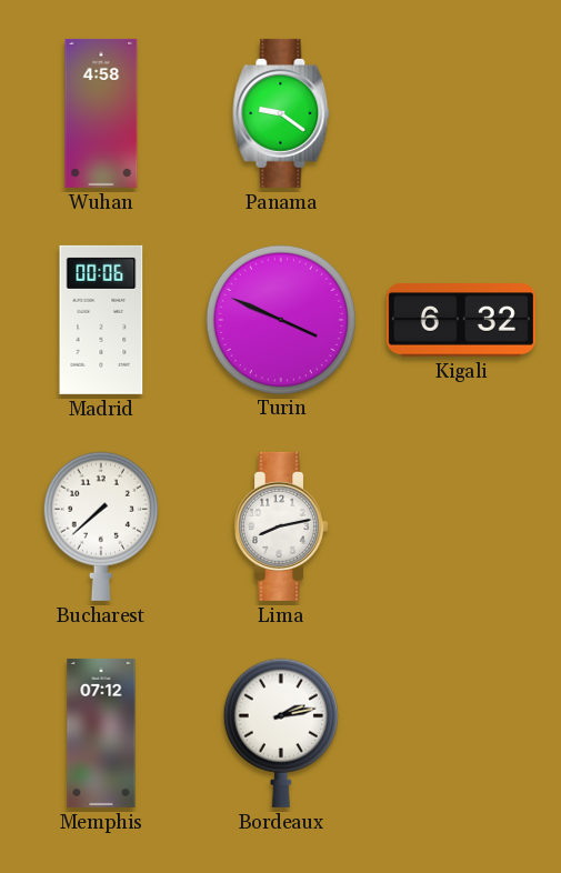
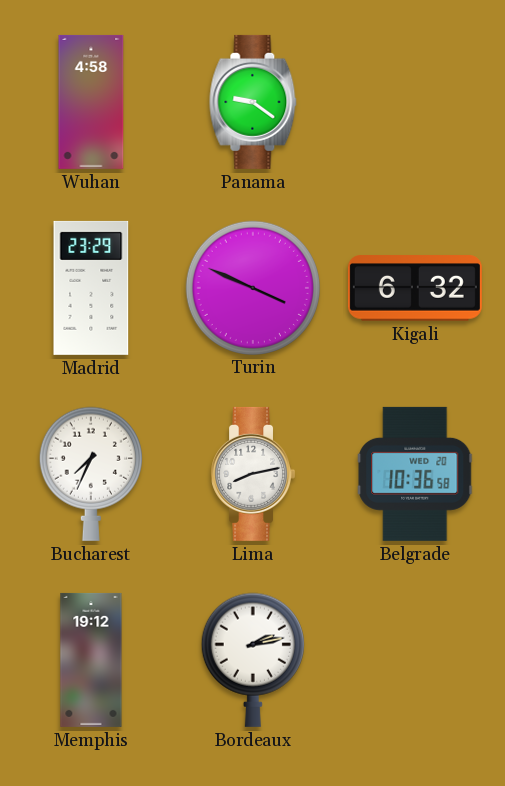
Madrid: 00:06 -> 23:29 (91, 288)
Bucharest: 7:38 -> 7:34 (91, 474)
Belgrade: none -> 10:36 (415, 474)
Memphis: 07:12 -> 19:12 (91, 660)
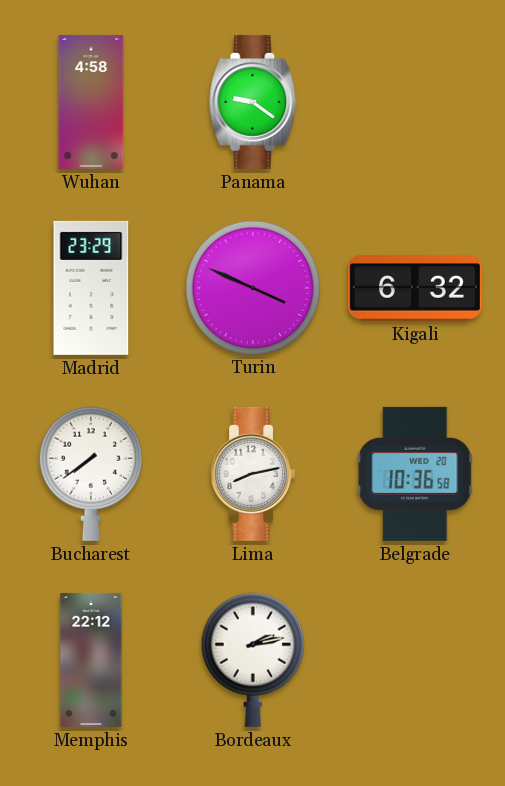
Bucharest: 7:34 -> 7:39 (91, 474)
Memphis: 19:12 -> 22:12 (91, 660)
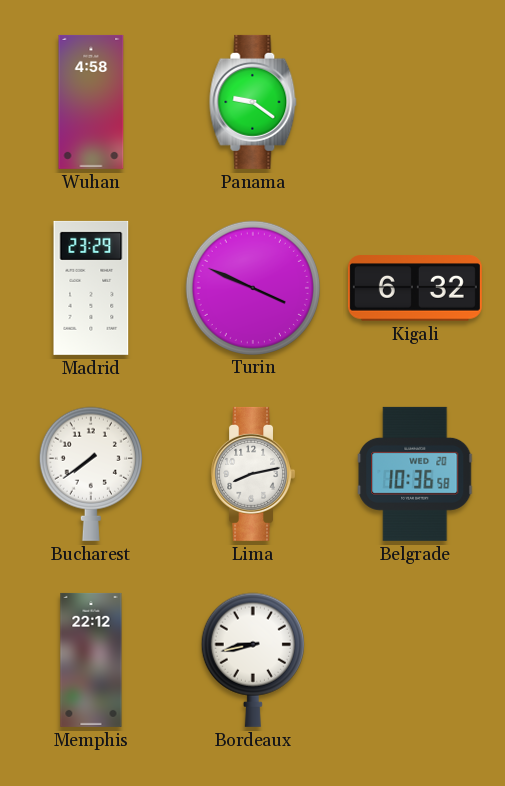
Bordeaux: 2:13 -> 8:43 (253, 660)
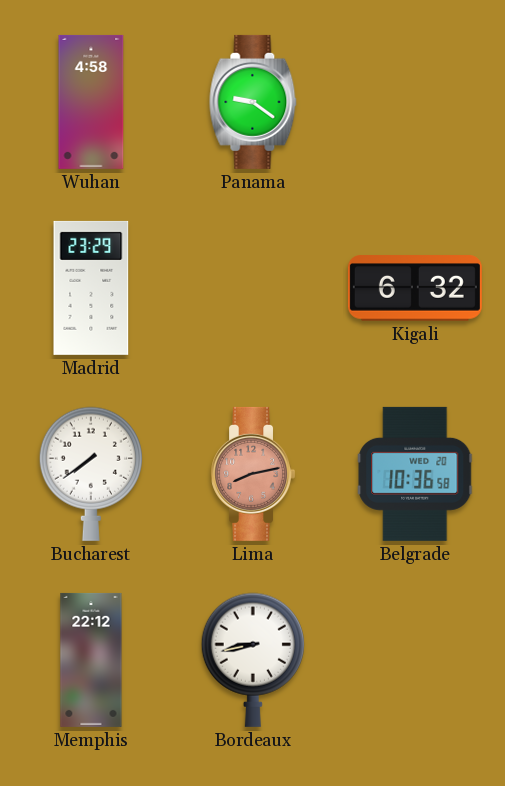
Turin: 3:49 -> none (252, 287)
Lima dial: white -> salmon (252, 474)
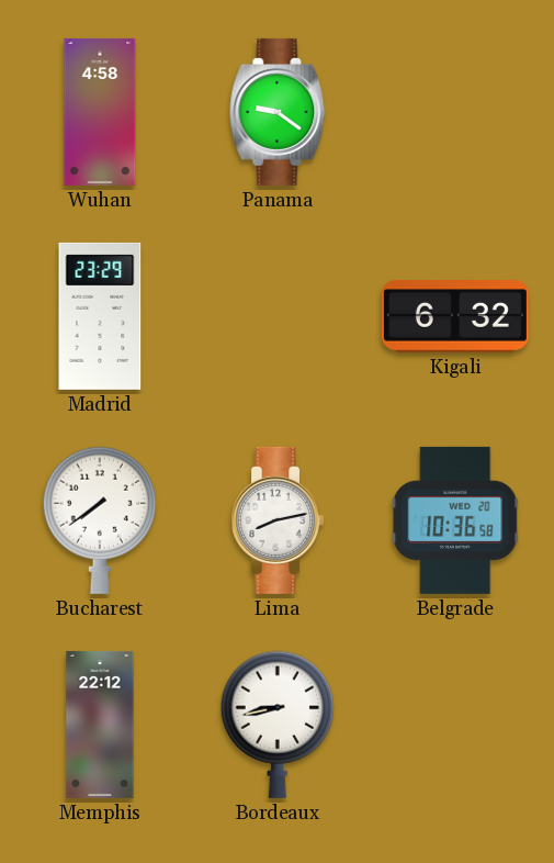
Lima dial: salmon -> white (276, 520)
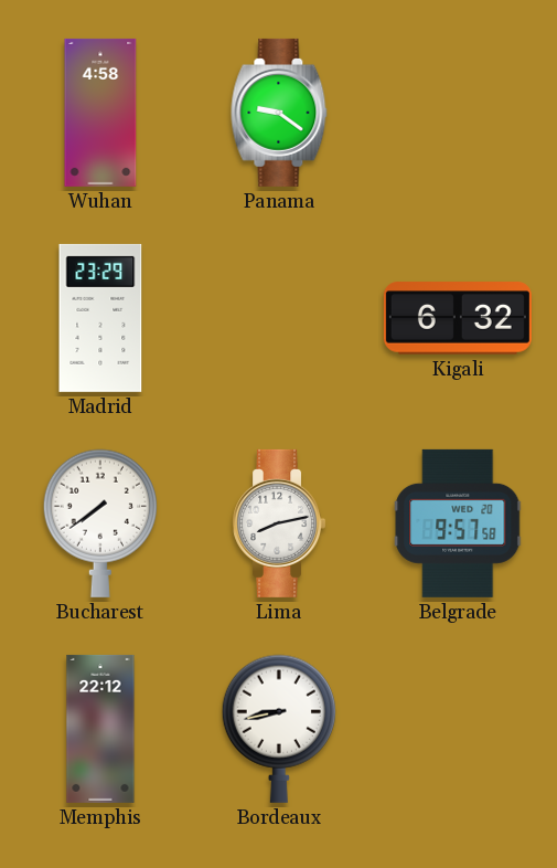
Belgrade: 10:36 -> 9:57 (458, 523)
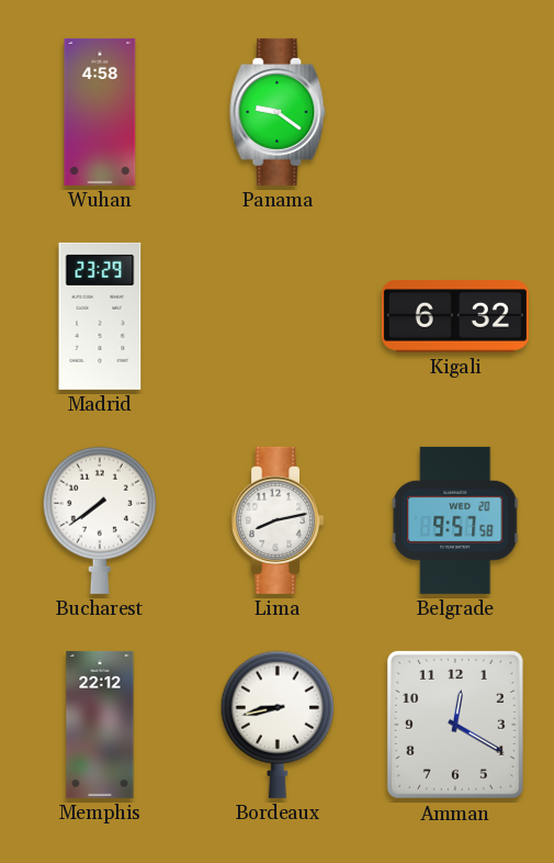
Amman: none -> 12:20 (455, 725)
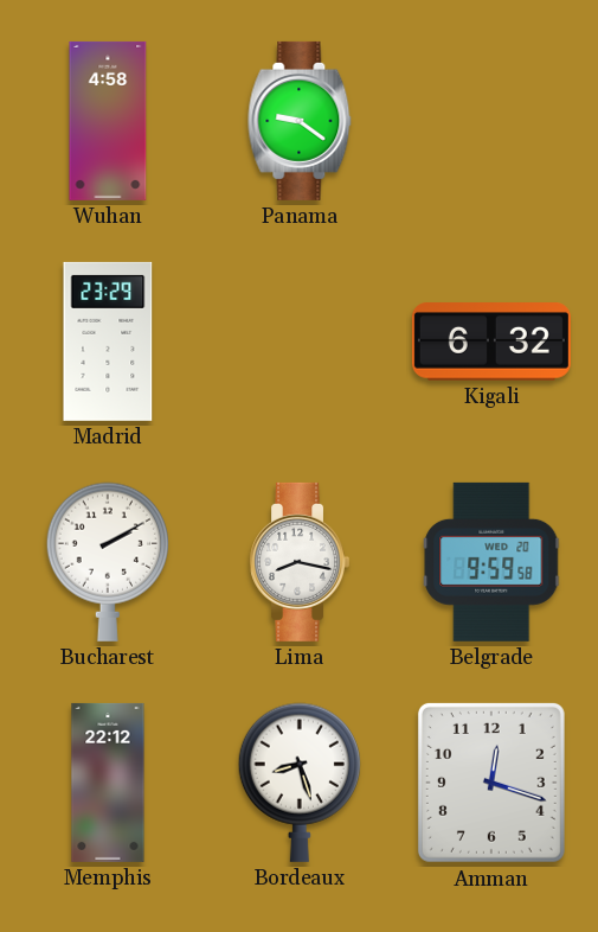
Bucharest: 7:39 -> 2:10 (108, 562)
Lima: 8:13 -> 8:17 (298, 562)
Belgrade: 9:57 -> 9:59 (491, 562)
Bordeaux: 8:43 -> 8:27 (300, 783)
Amman: 12:20 -> 12:18 (491, 783)
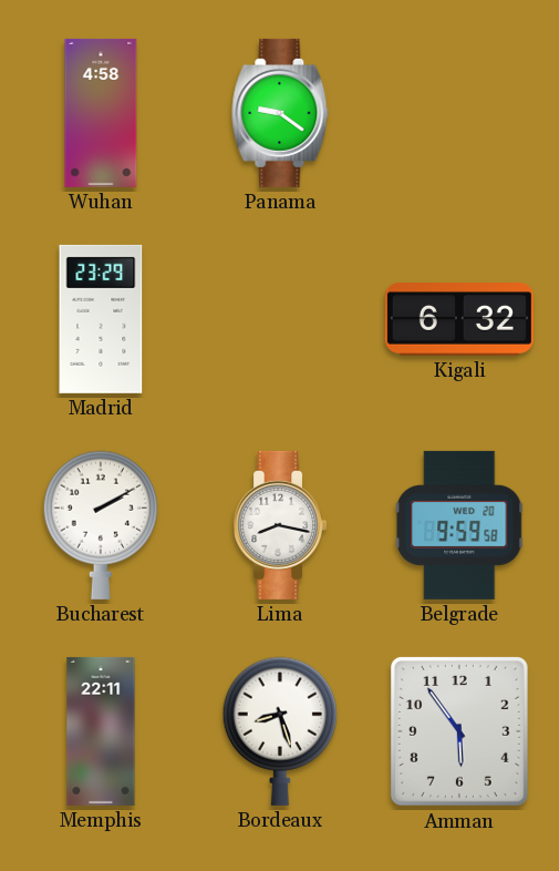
Memphis: 22:12 -> 22:11 (101, 731)
Amman: 12:18 -> 5:54 (459, 731)
